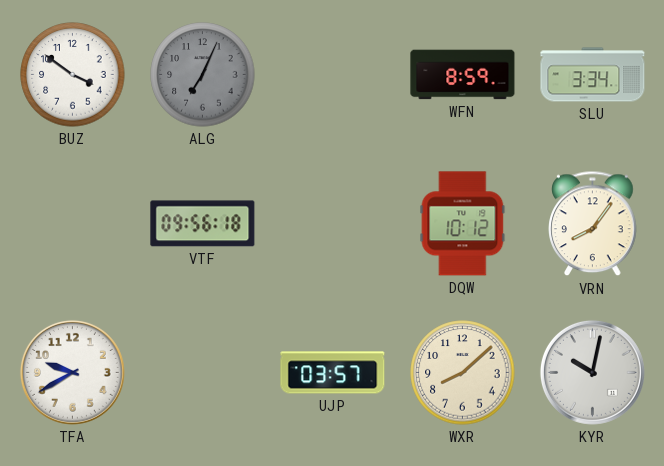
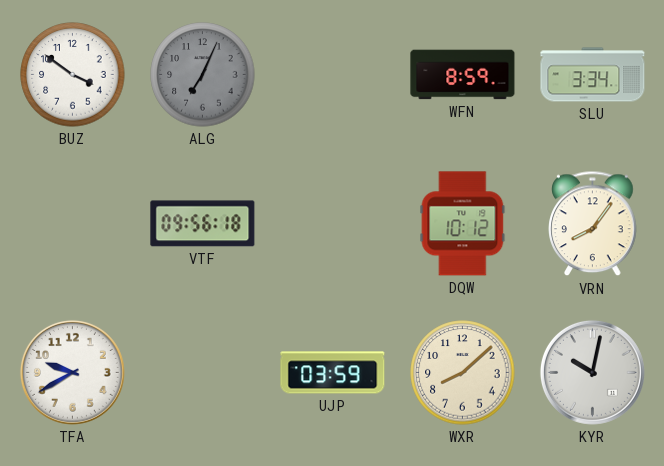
UJP: 03:57 -> 03:59 (333, 373)
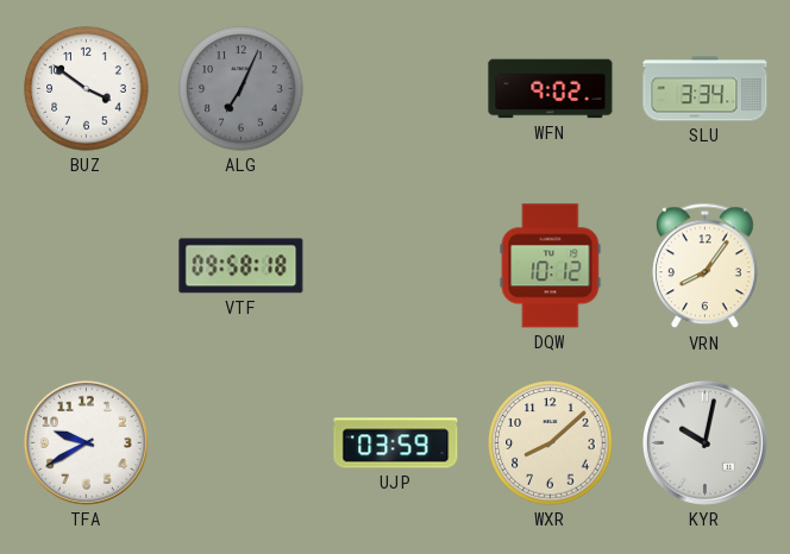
WFN: 8:59 -> 9:02 (551, 89)
VTF: 09:56 -> 09:58 (242, 266)
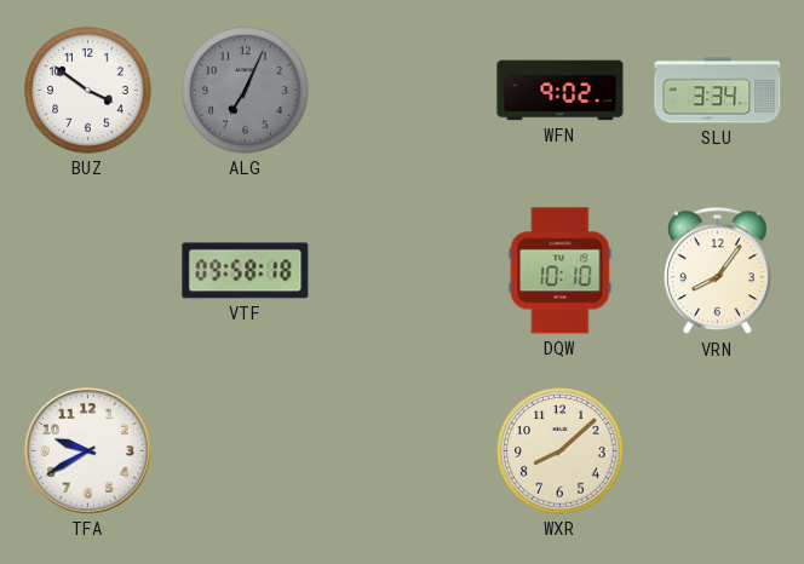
DQW: 10:12 -> 10:10 (561, 271)
UJP: 03:59 -> none (396, 443)
KYR: 10:02 -> none (704, 442)
